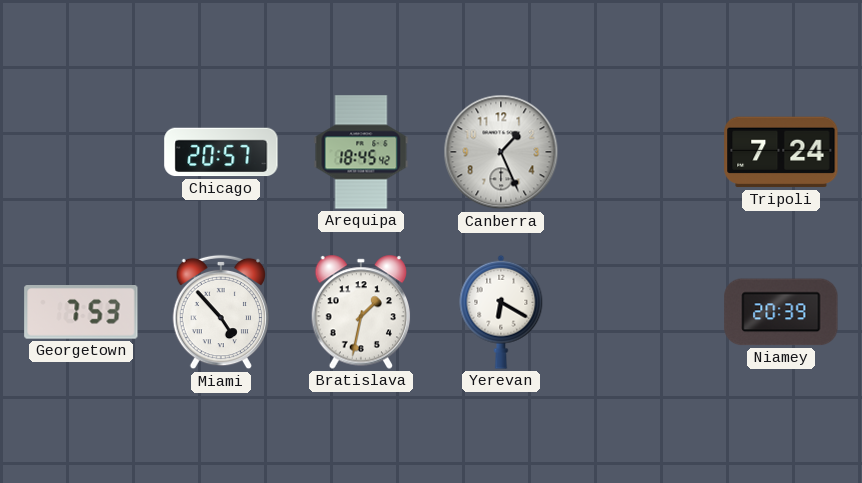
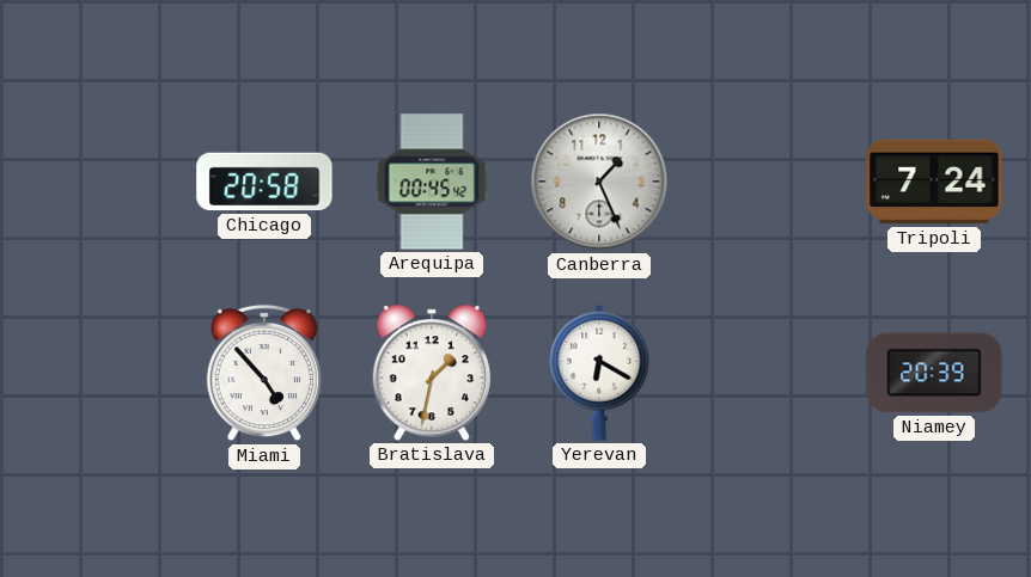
Chicago: 20:57 -> 20:58 (264, 182)
Arequipa: 18:45 -> 00:45 (432, 182)
Georgetown: 7:53 -> none (81, 313)
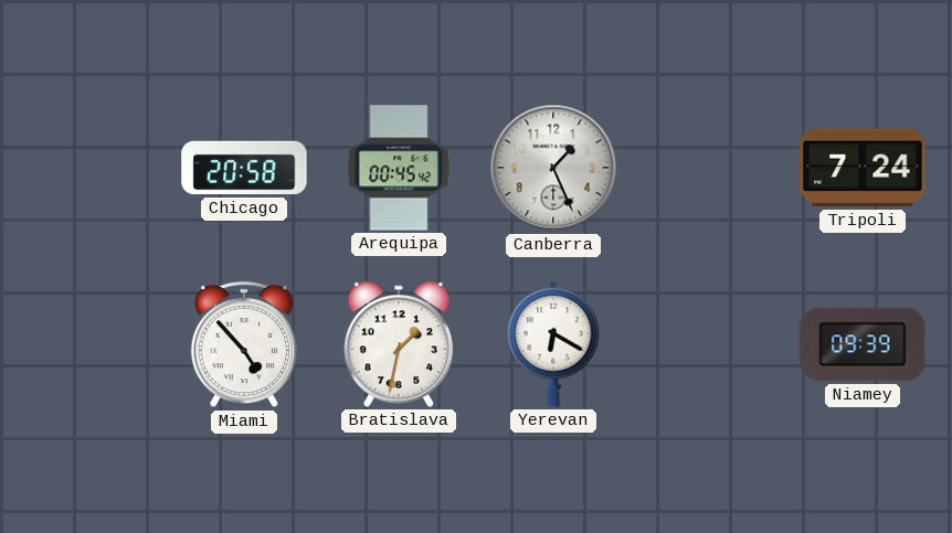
Niamey: 20:39 -> 09:39 (863, 344)
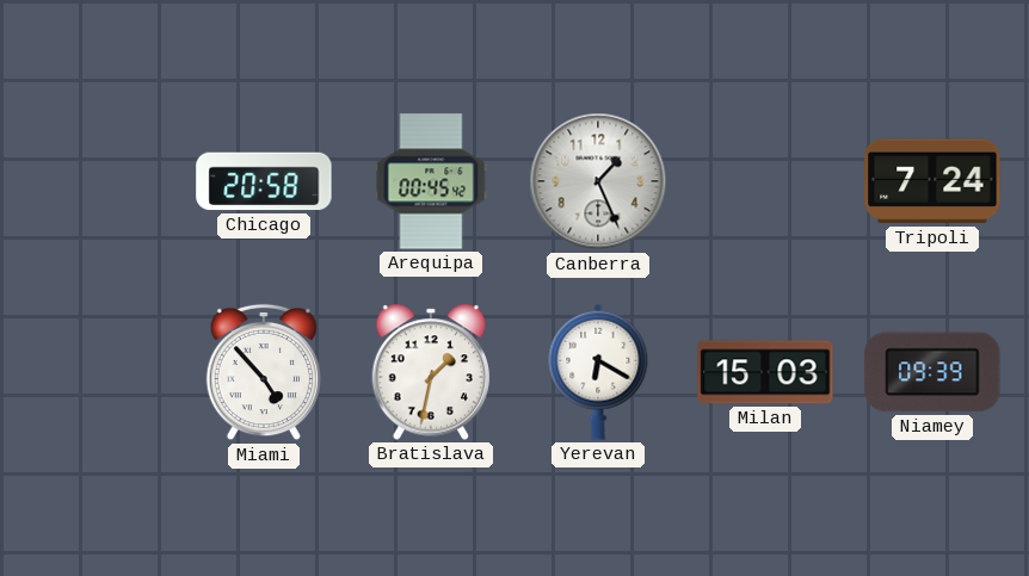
Milan: none -> 15:03 (765, 372)
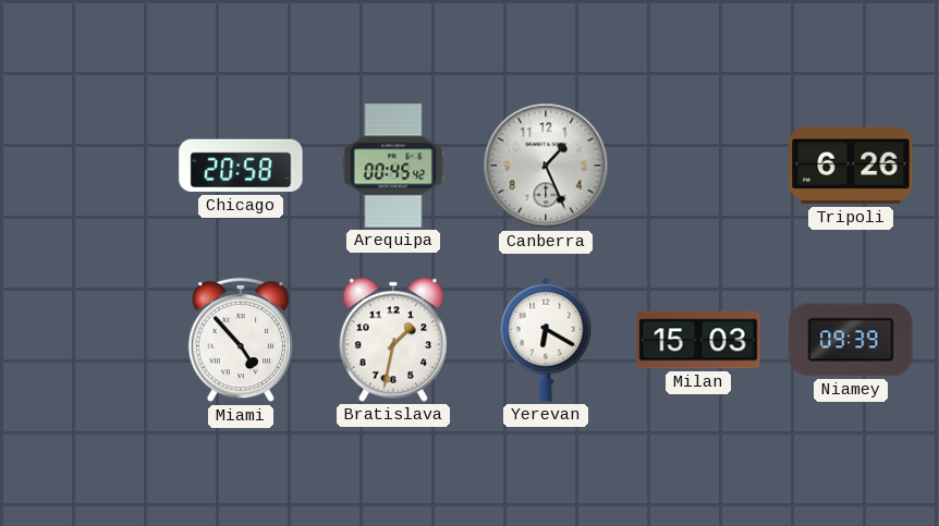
Tripoli: 7:24 -> 6:26 (851, 166)
